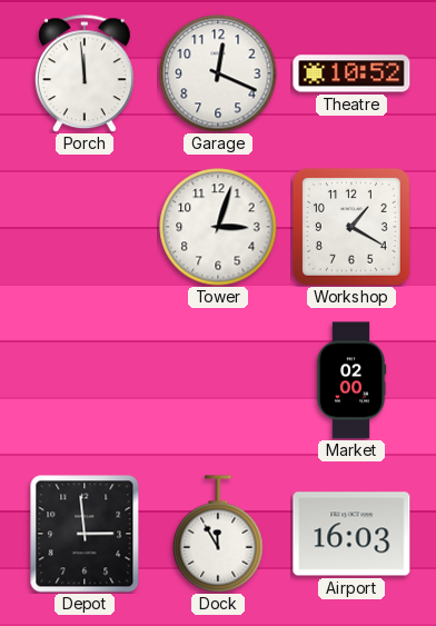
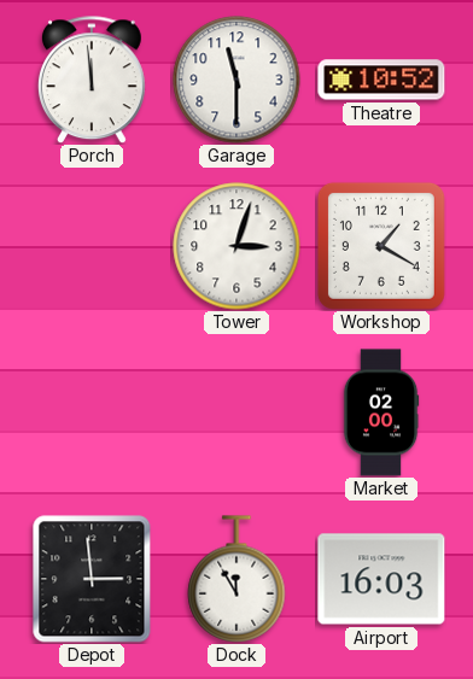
Garage: 12:19 -> 11:30 (237, 80)
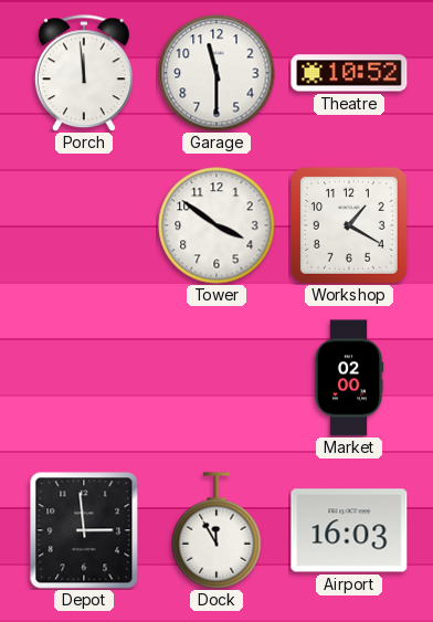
Tower: 3:03 -> 3:51 (216, 225)
